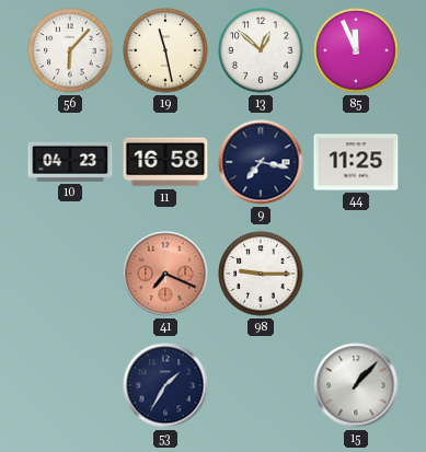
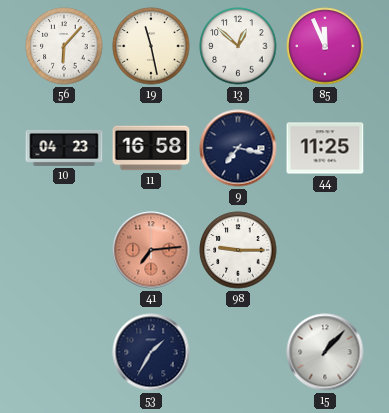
41: 7:19 -> 7:14 (151, 250)
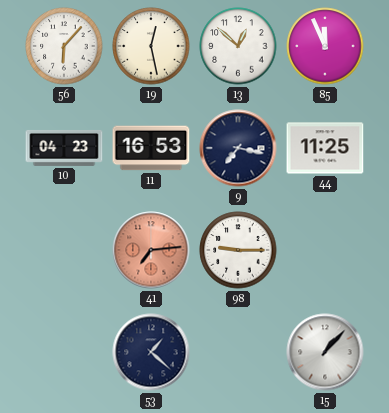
19: 11:28 -> 12:28 (151, 46)
11: 16:58 -> 16:53 (151, 148)
53: 1:35 -> 1:22 (151, 352)
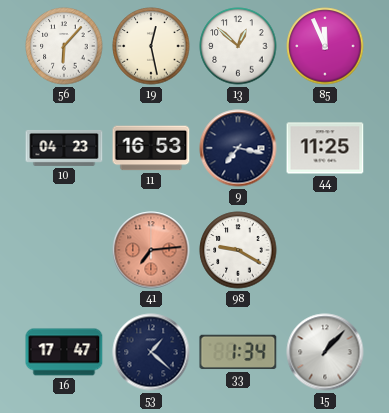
98: 9:15 -> 9:20 (238, 250)
16: none -> 17:47 (64, 352)
33: none -> 1:34 (238, 352)
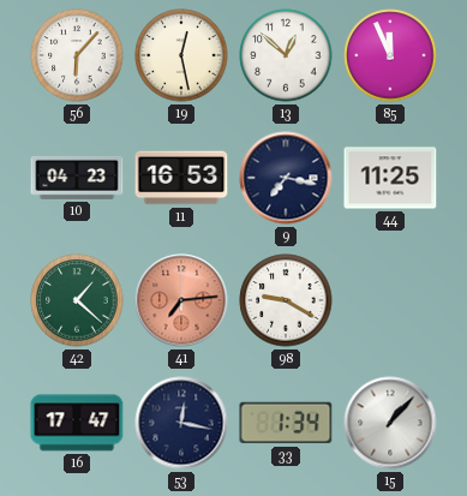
42: none -> 1:22 (77, 300)
53: 1:22 -> 12:17 (181, 423)
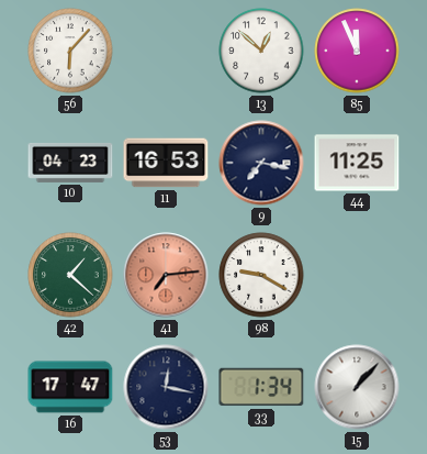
19: 12:28 -> none (181, 55)
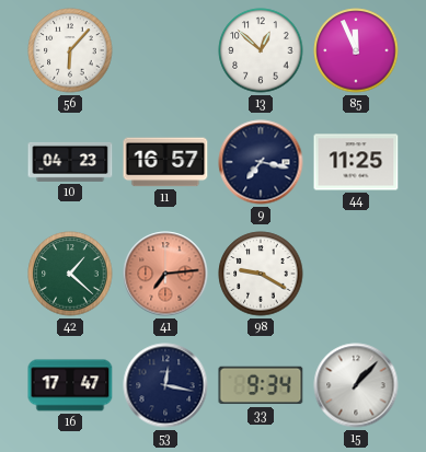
11: 16:53 -> 16:57 (165, 162)
33: 1:34 -> 9:34 (261, 385)
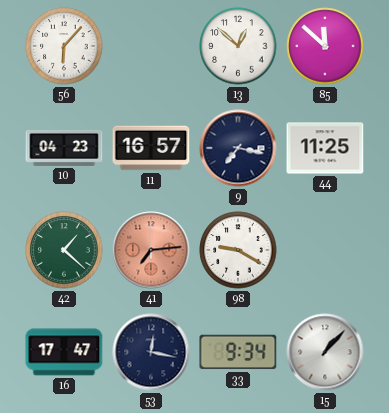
85: 11:56 -> 11:52 (325, 46)
